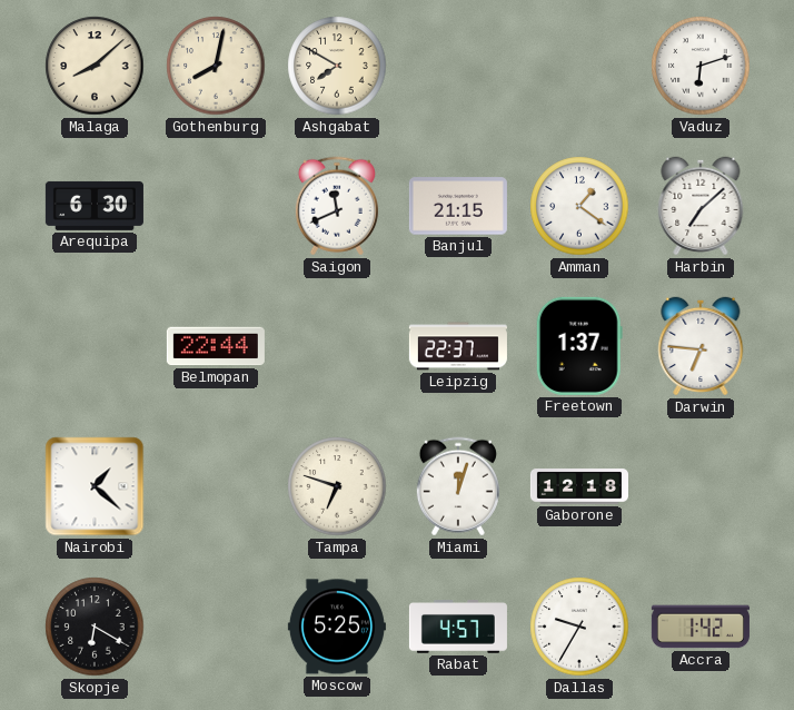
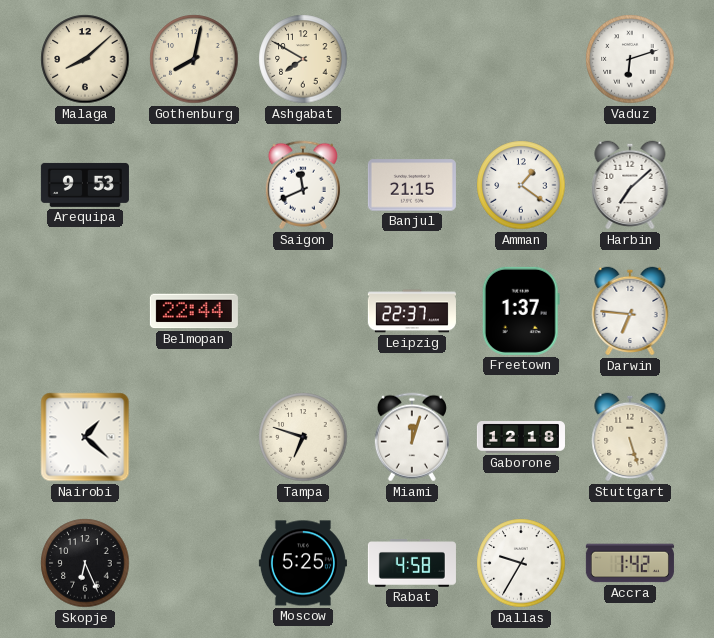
Arequipa: 6:30 -> 9:53 (85, 185)
Stuttgart: none -> 5:27 (630, 437)
Skopje: 6:20 -> 6:26 (85, 563)
Rabat: 4:57 -> 4:58 (412, 564)
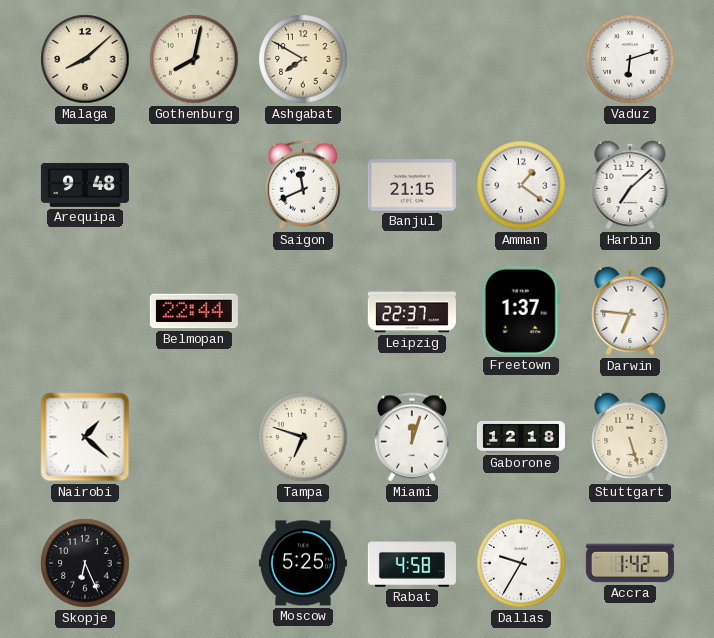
Arequipa: 9:53 -> 9:48 (85, 185)
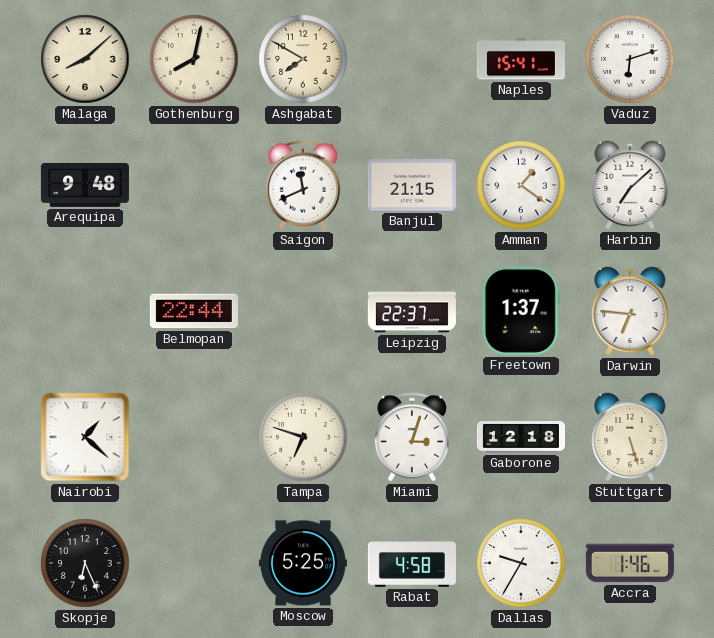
Naples: none -> 15:41 (521, 59)
Miami: 12:03 -> 3:03 (412, 437)
Accra: 1:42 -> 1:46 (630, 563)
